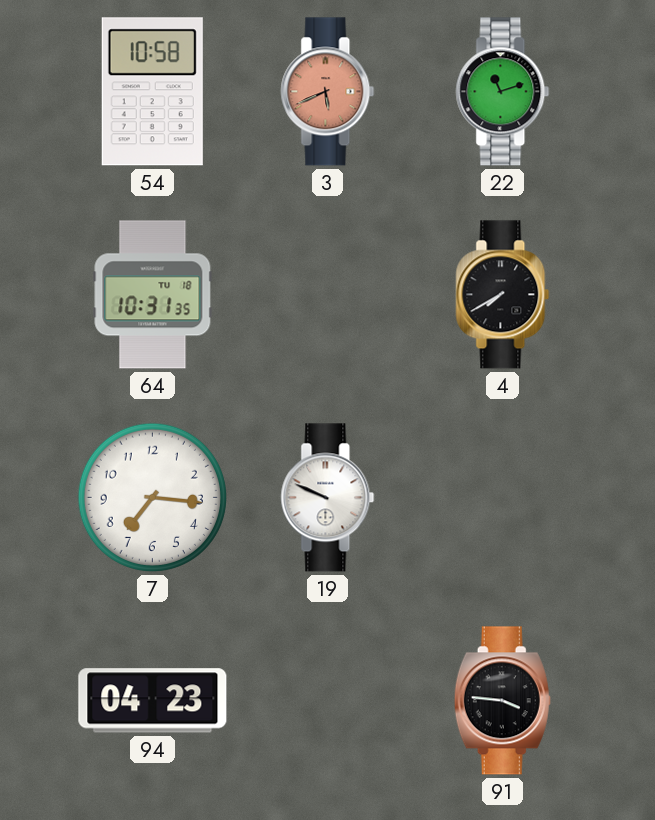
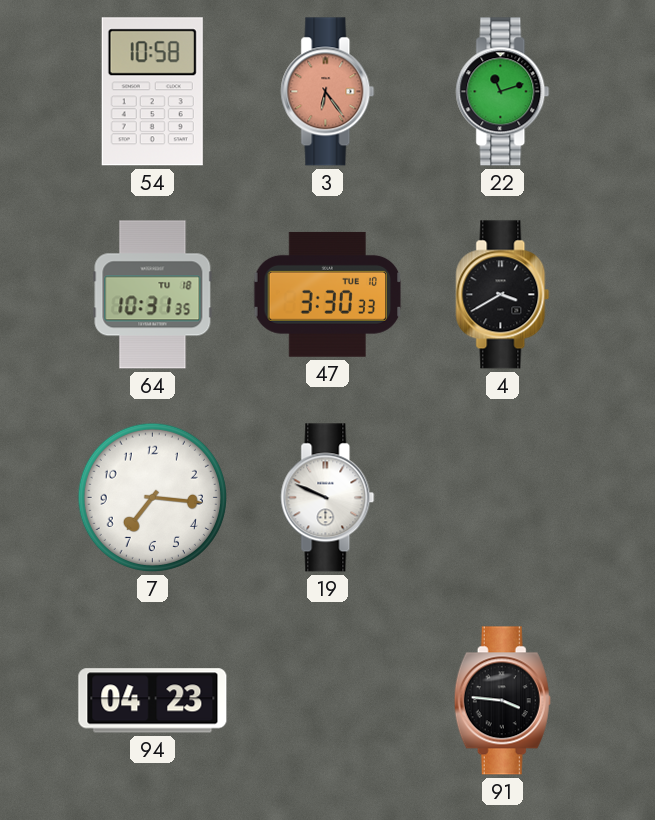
3: 5:41 -> 6:24 (328, 92)
47: none -> 3:30 (328, 294)
4: 7:40 -> 3:40 (503, 295)
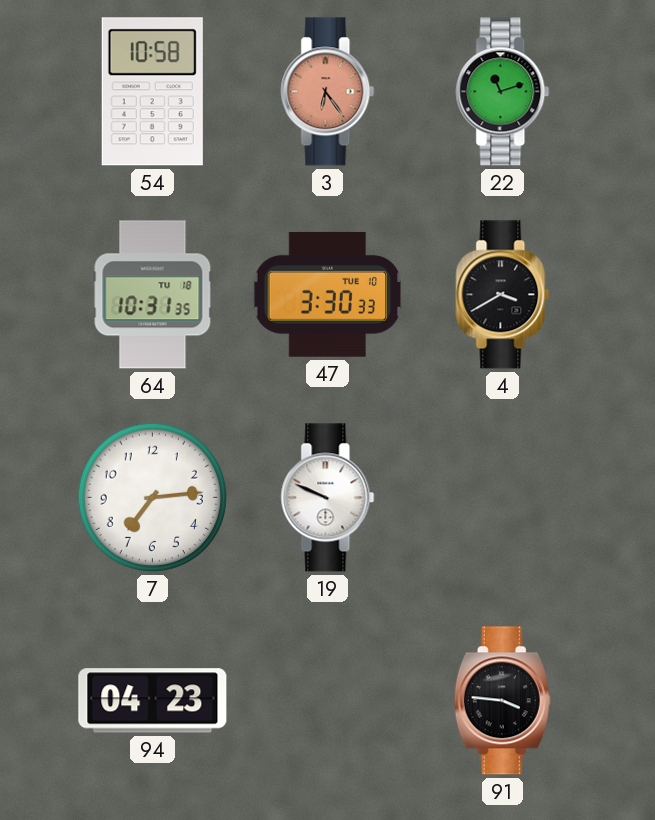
7: 7:16 -> 7:14 (152, 497)
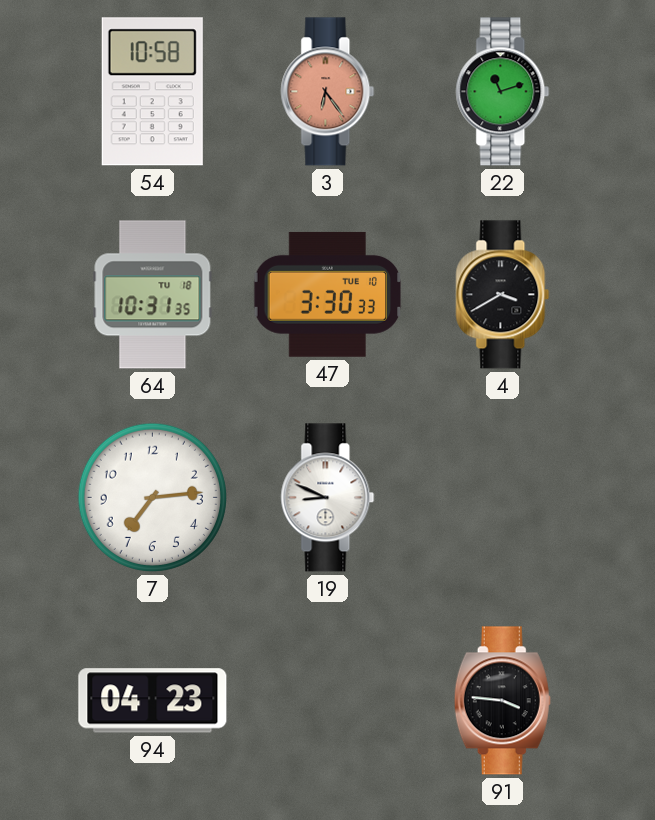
19: 9:49 -> 8:49 (328, 498)
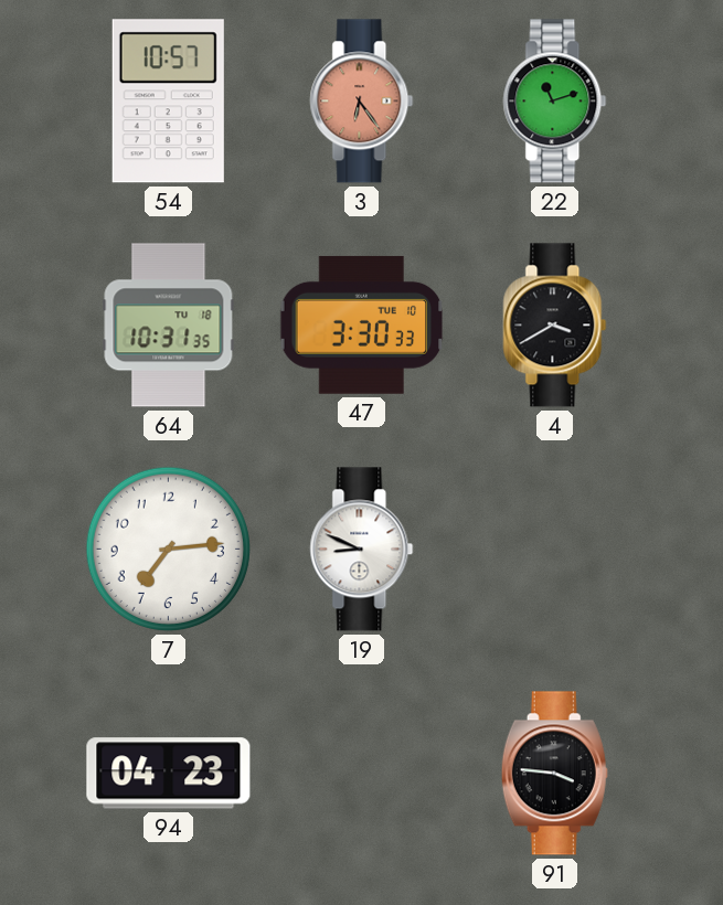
54: 10:58 -> 10:57 (168, 102)
